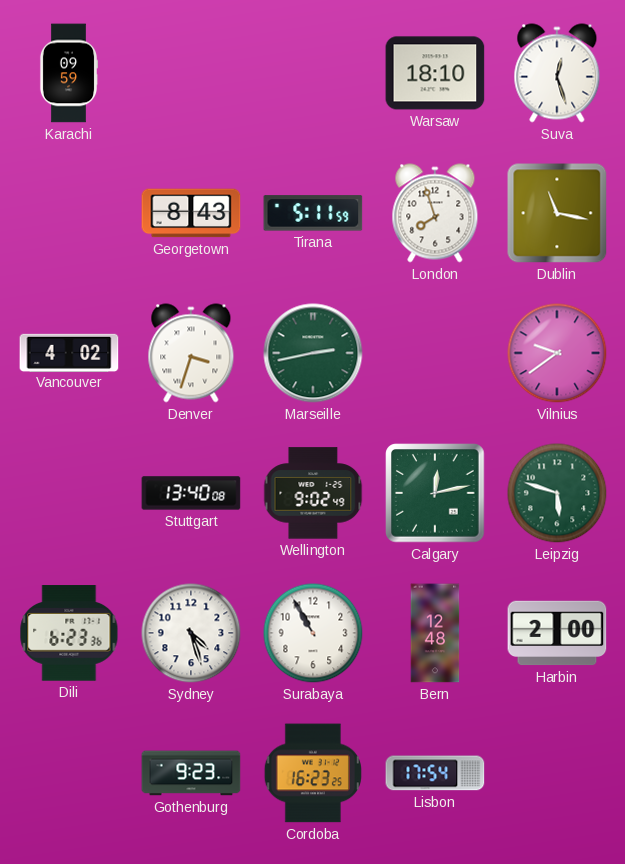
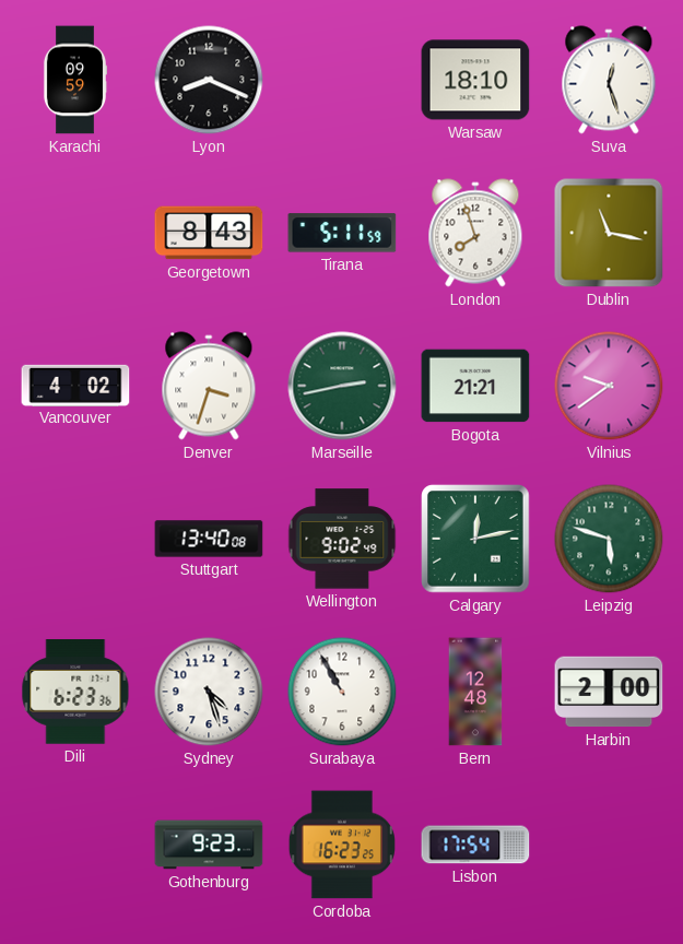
Lyon: none -> 8:19 (209, 80)
Bogota: none -> 21:21 (475, 386)
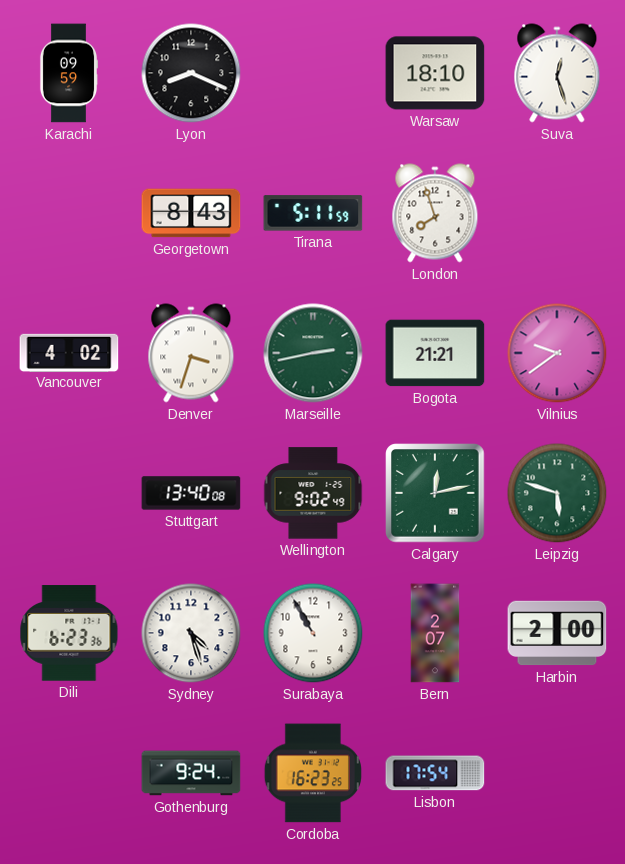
Dublin: 11:17 -> none (609, 233)
Bern: 12:48 -> 2:07 (435, 633)
Gothenburg: 9:23 -> 9:24 (191, 773)
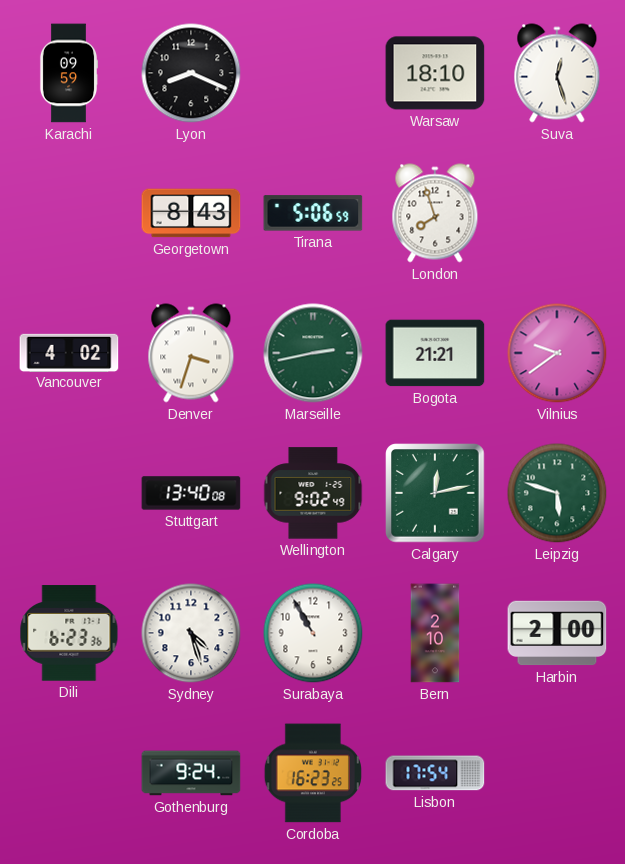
Tirana: 5:11 -> 5:06 (313, 213)
Bern: 2:07 -> 2:10 (435, 633)
